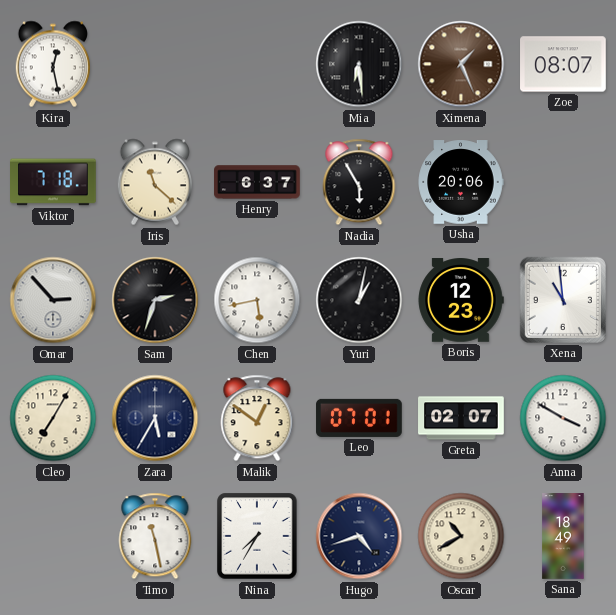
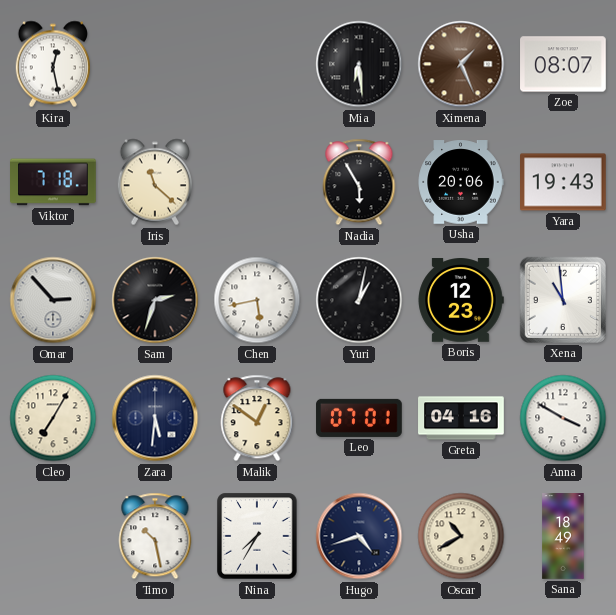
Henry: 6:37 -> none (257, 182)
Yara: none -> 19:43 (564, 182)
Zara: 5:35 -> 5:31 (155, 418)
Greta: 02:07 -> 04:16 (461, 418)
Timo: 11:28 -> 10:28 (155, 536)
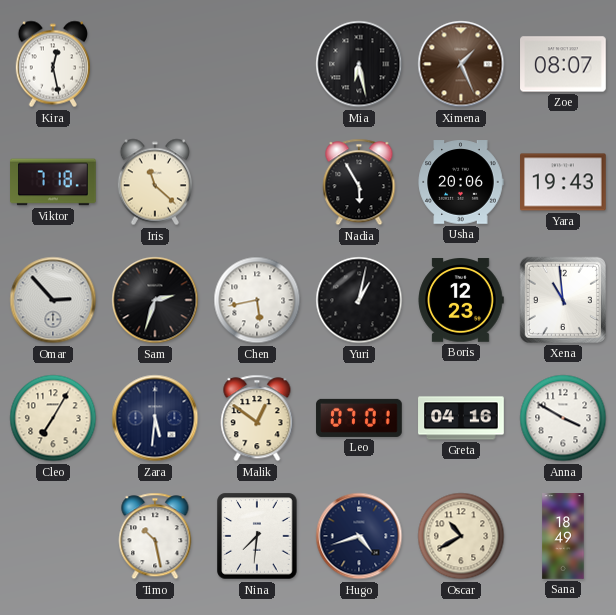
Mia: 6:29 -> 6:28 (359, 64)
Nina: 7:35 -> 7:31 (257, 536)
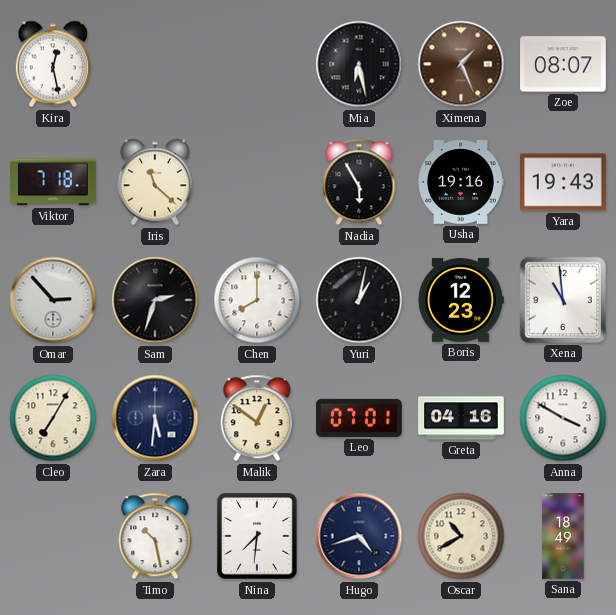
Usha: 20:06 -> 19:16 (461, 182)
Chen: 5:43 -> 8:00 (257, 300)
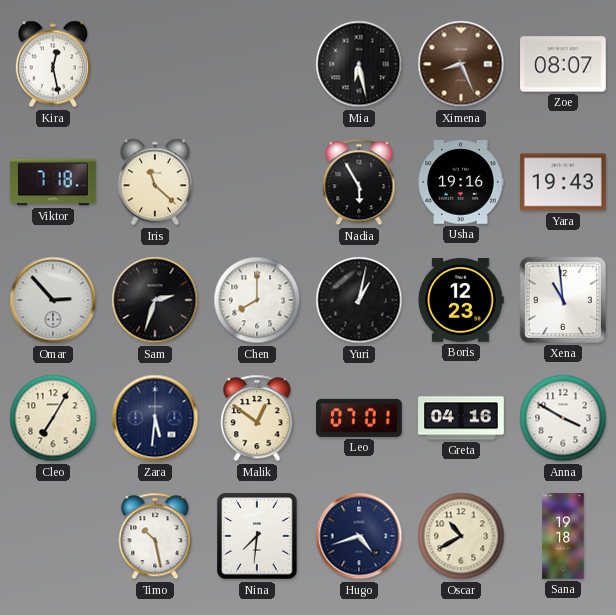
Ximena: 1:26 -> 8:26 (461, 64)
Sana: 18:49 -> 19:18 (563, 536)
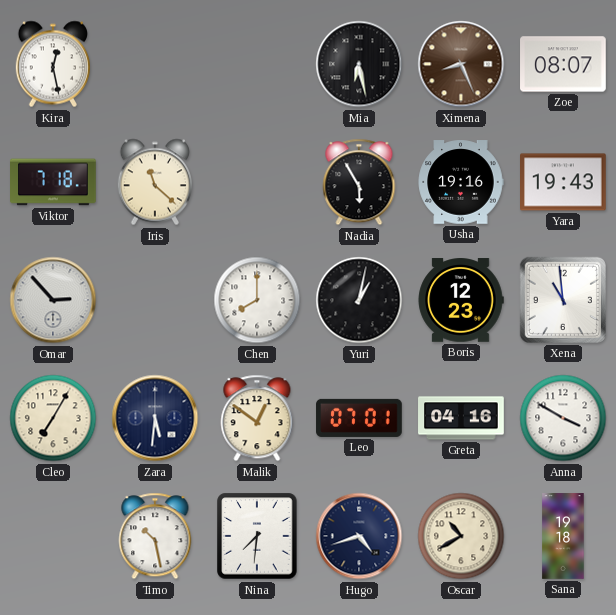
Sam: 2:33 -> none (155, 300)
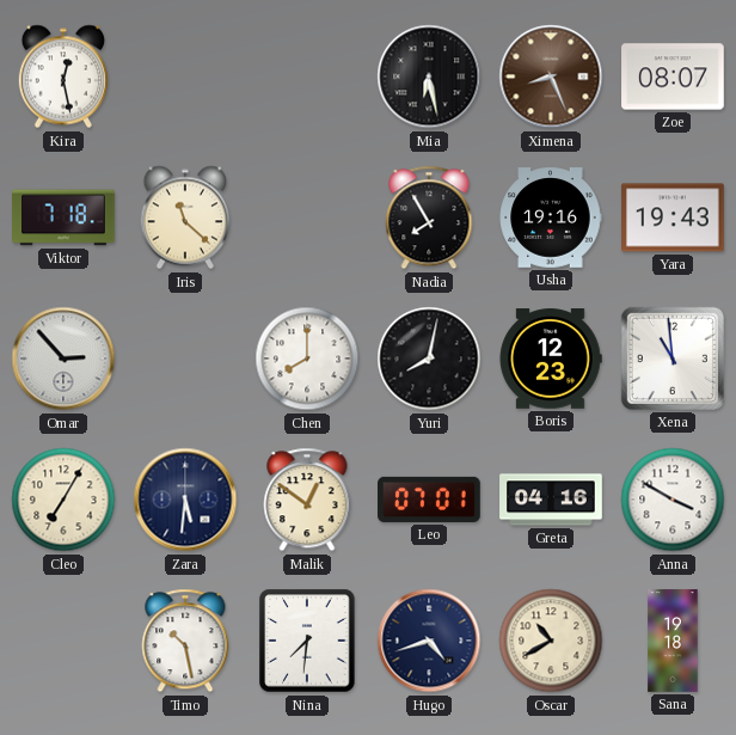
Nadia: 5:55 -> 7:55 (429, 218)
Yuri: 1:02 -> 8:02 (429, 359)
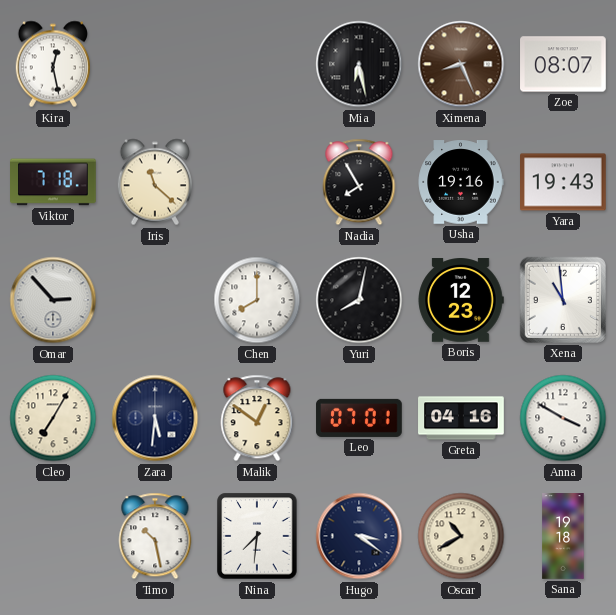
Hugo: 4:42 -> 3:21 (359, 536)
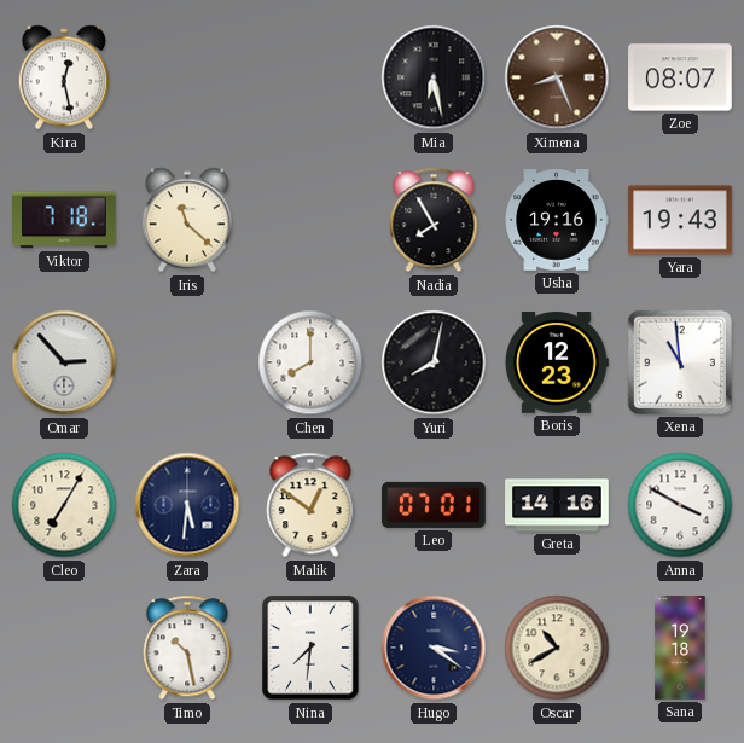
Greta: 04:16 -> 14:16 (557, 505)
